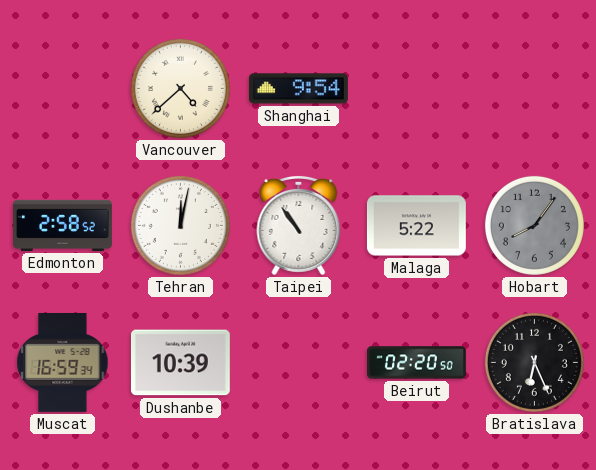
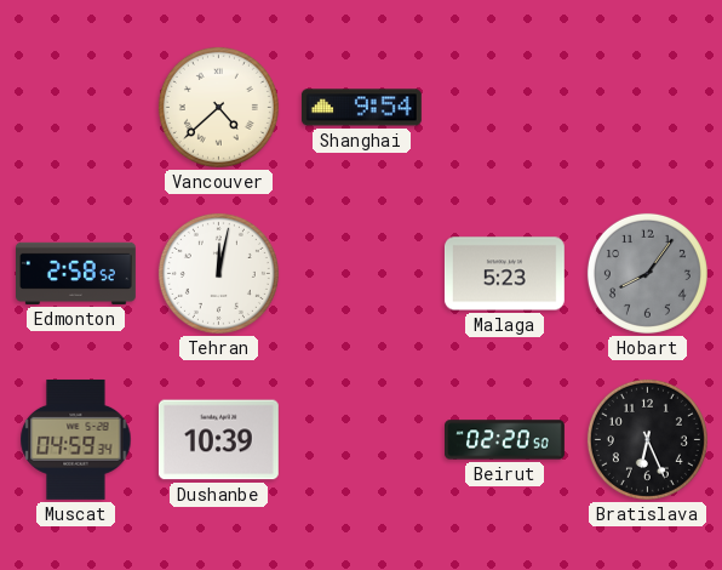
Taipei: 10:54 -> none (299, 225)
Malaga: 5:22 -> 5:23 (504, 274)
Muscat: 16:59 -> 04:59 (76, 439)
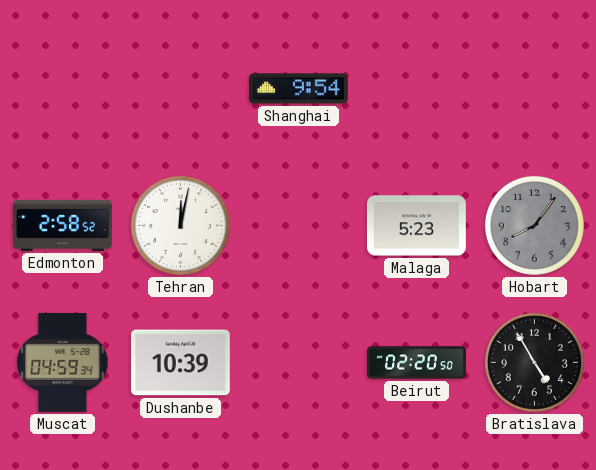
Vancouver: 4:38 -> none (218, 107)
Bratislava: 6:26 -> 4:55 (534, 362)
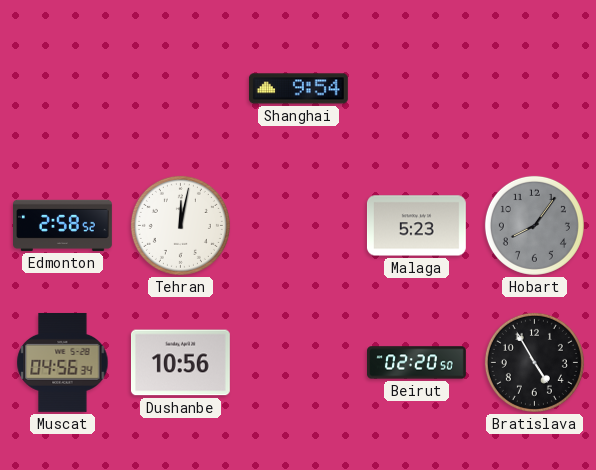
Muscat: 04:59 -> 04:56 (63, 362)
Dushanbe: 10:39 -> 10:56 (180, 363)
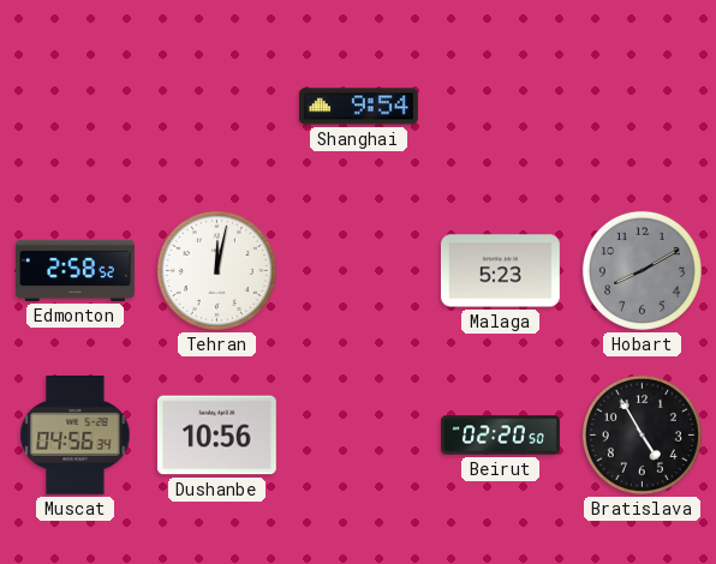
Hobart: 8:06 -> 8:10 (642, 270)
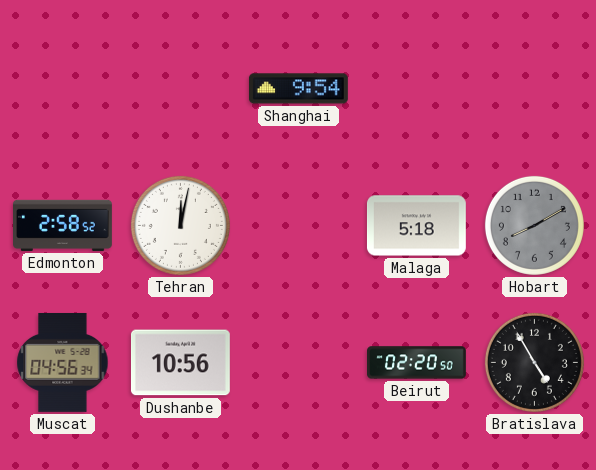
Malaga: 5:23 -> 5:18 (416, 226)
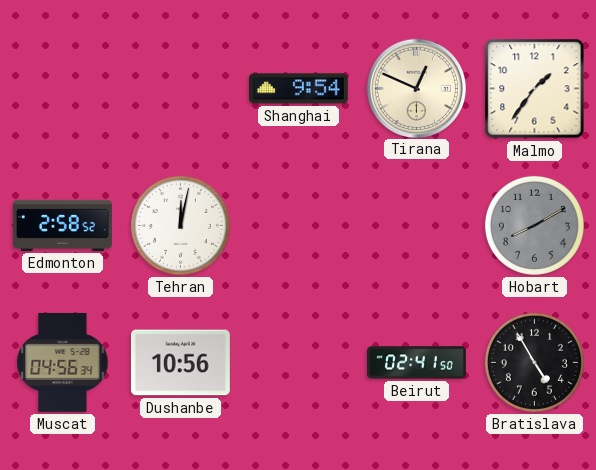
Tirana: none -> 12:49 (416, 88)
Malmo: none -> 1:36 (535, 89)
Malaga: 5:18 -> none (416, 226)
Beirut: 02:20 -> 02:41 (417, 363)
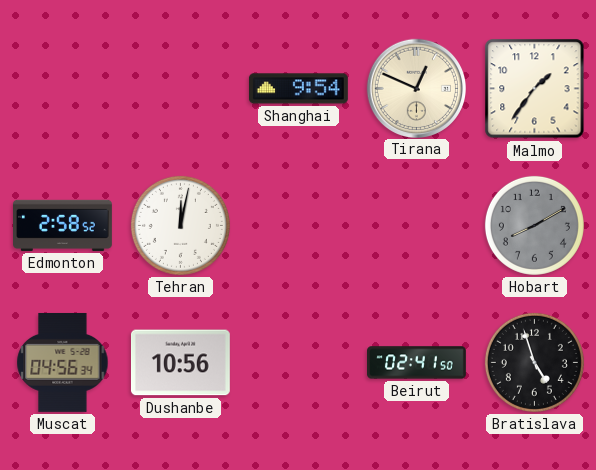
Bratislava: 4:55 -> 4:57 (534, 362)
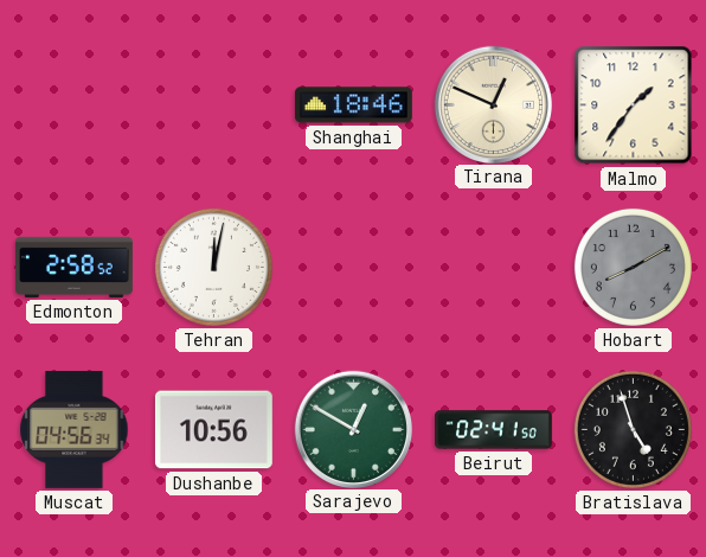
Shanghai: 9:54 -> 18:46 (353, 105)
Sarajevo: none -> 12:50 (353, 429)
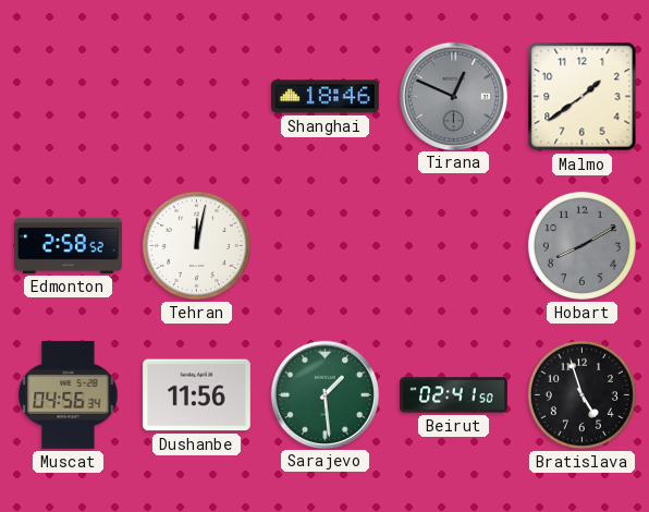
Tirana dial: cream -> grey (453, 96)
Malmo: 1:36 -> 1:39 (583, 97)
Dushanbe: 10:56 -> 11:56 (196, 395)
Sarajevo: 12:50 -> 1:29 (324, 394)
